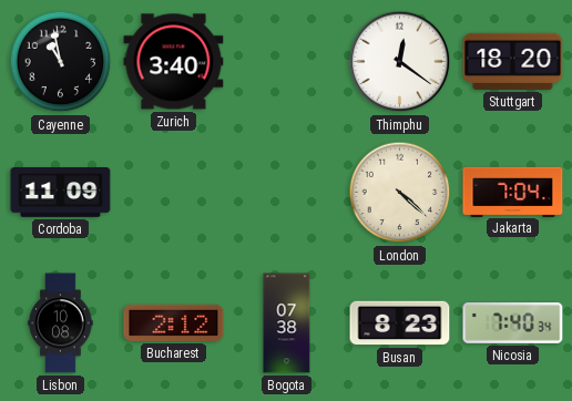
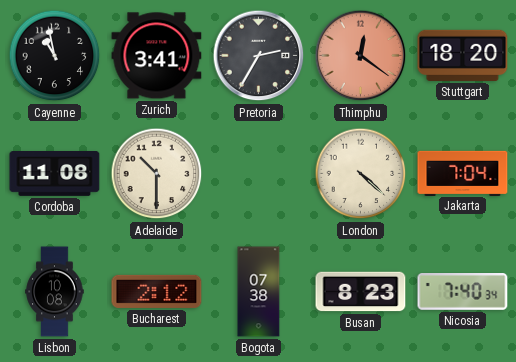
Zurich: 3:40 -> 3:41 (157, 56)
Pretoria: none -> 2:35 (259, 56)
Thimphu dial: white -> salmon (361, 56)
Cordoba: 11:09 -> 11:08 (55, 174)
Adelaide: none -> 10:30 (157, 174)
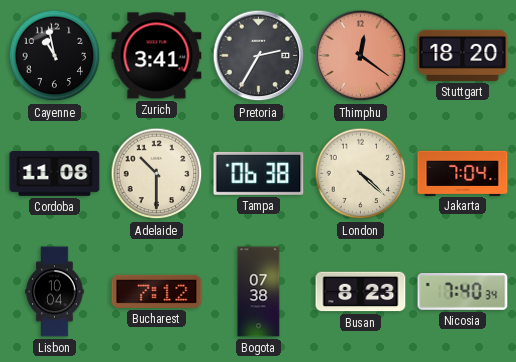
Tampa: none -> 06:38 (259, 173)
Lisbon: 10:08 -> 10:04 (55, 292)
Bucharest: 2:12 -> 7:12 (157, 291)
